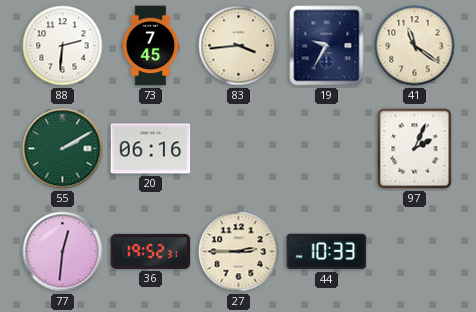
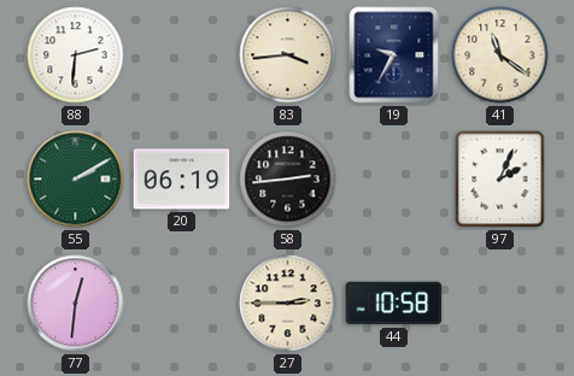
73: 7:45 -> none (151, 46)
20: 06:16 -> 06:19 (182, 180)
58: none -> 2:44 (288, 180)
36: 19:52 -> none (151, 251)
44: 10:33 -> 10:58 (394, 304)
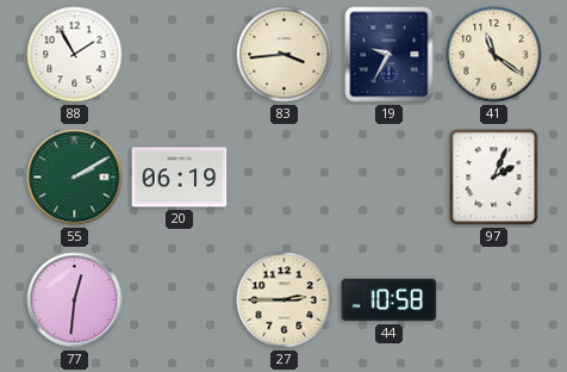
88: 2:31 -> 1:55 (75, 55)
58: 2:44 -> none (288, 180)
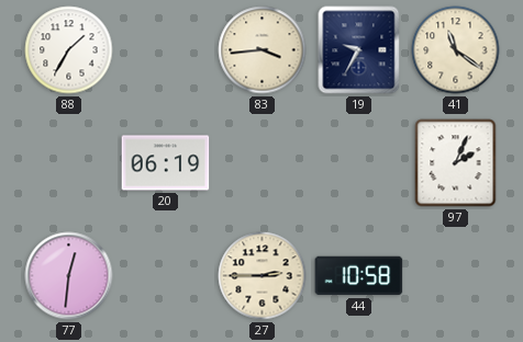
88: 1:55 -> 1:35 (69, 50)
55: 2:10 -> none (75, 178)
